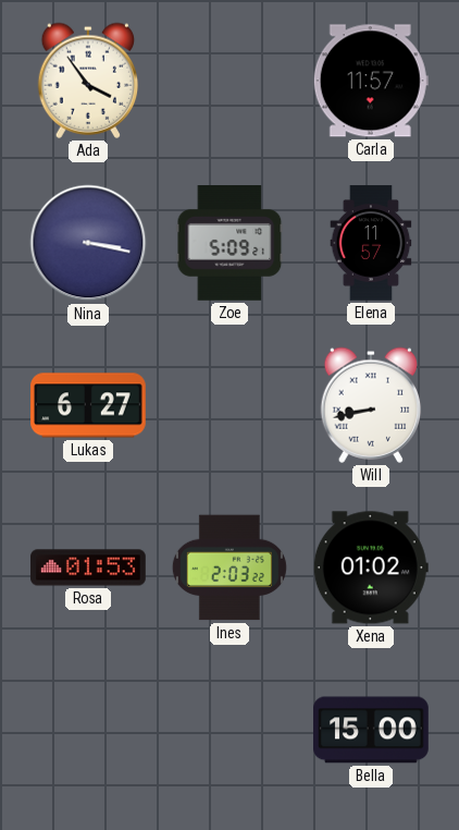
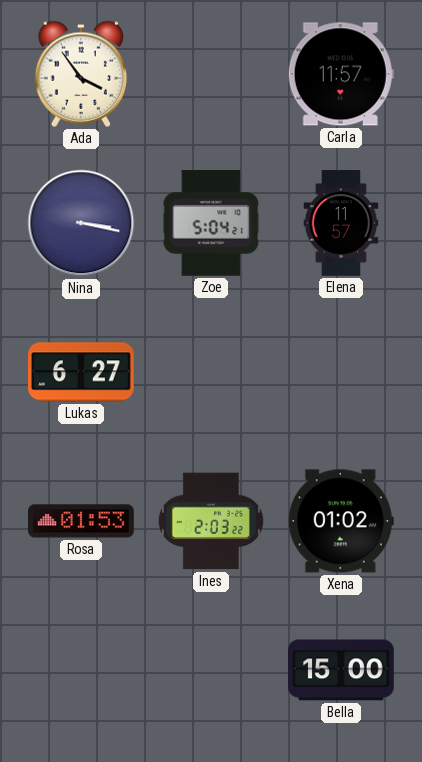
Zoe: 5:09 -> 5:04 (211, 224)
Will: 8:43 -> none (371, 405)
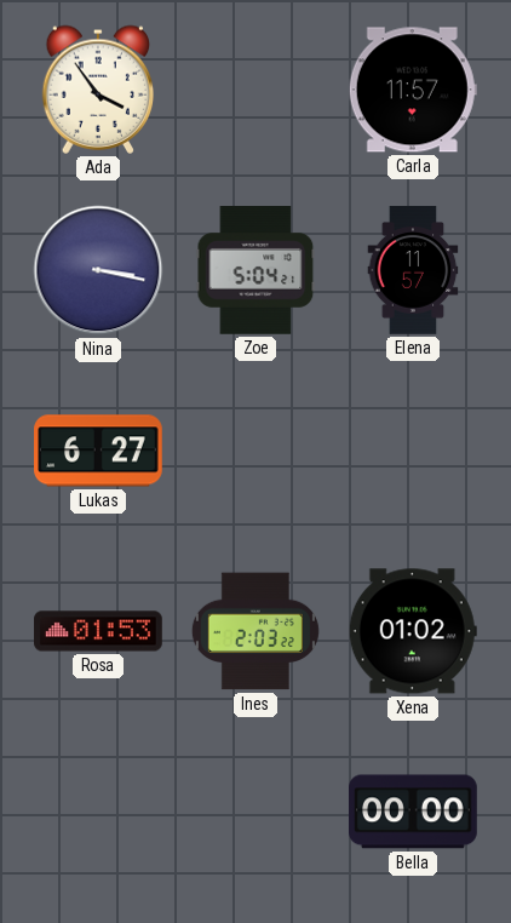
Bella: 15:00 -> 00:00 (413, 812)
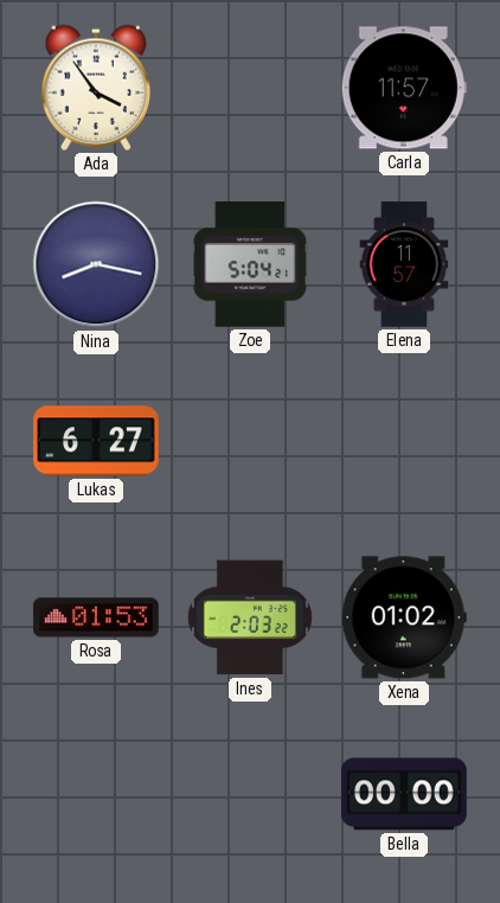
Nina: 3:17 -> 8:17 (96, 264)
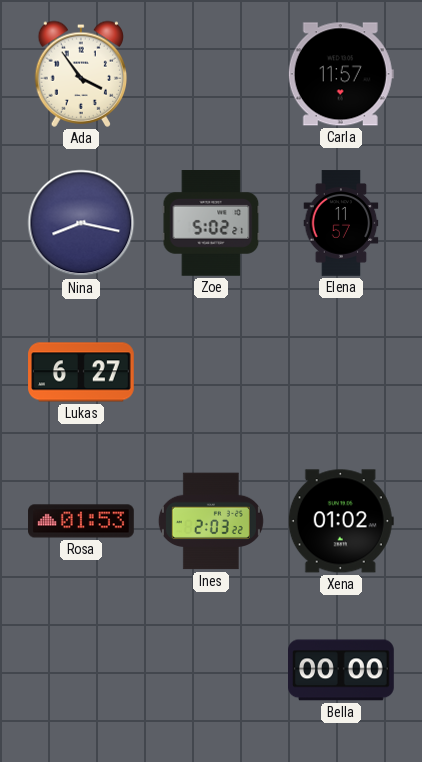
Zoe: 5:04 -> 5:02 (211, 224)
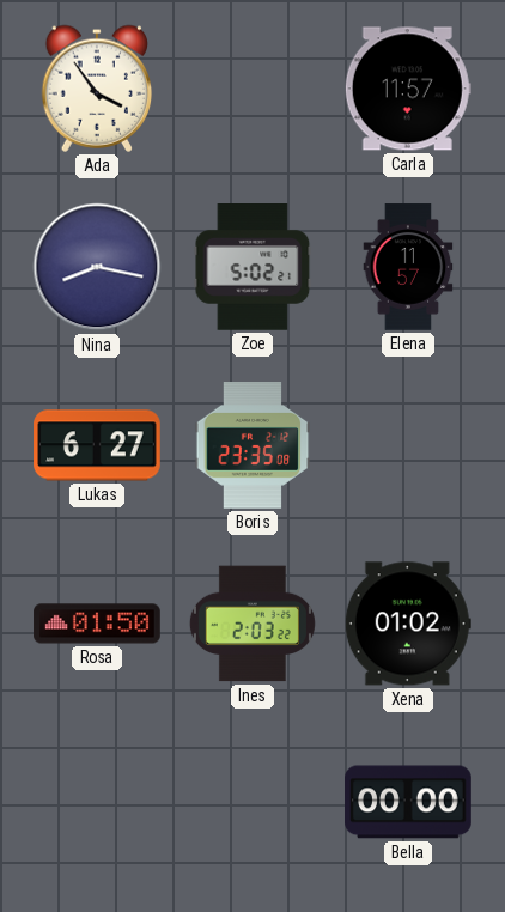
Boris: none -> 23:35 (252, 446)
Rosa: 01:53 -> 01:50 (97, 624)
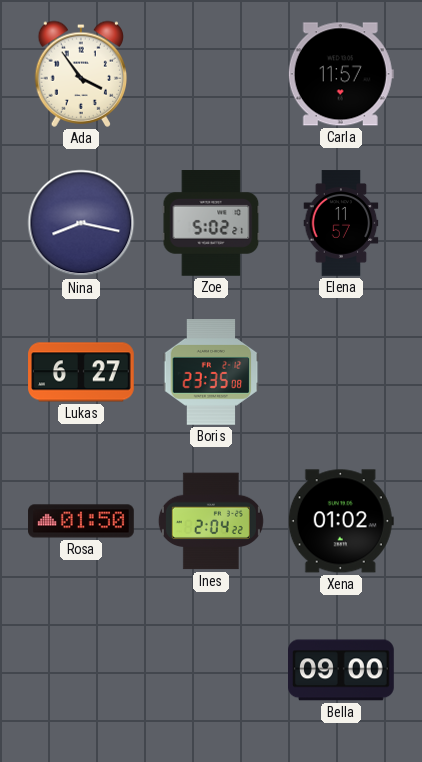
Ines: 2:03 -> 2:04 (211, 521)
Bella: 00:00 -> 09:00 (341, 670)
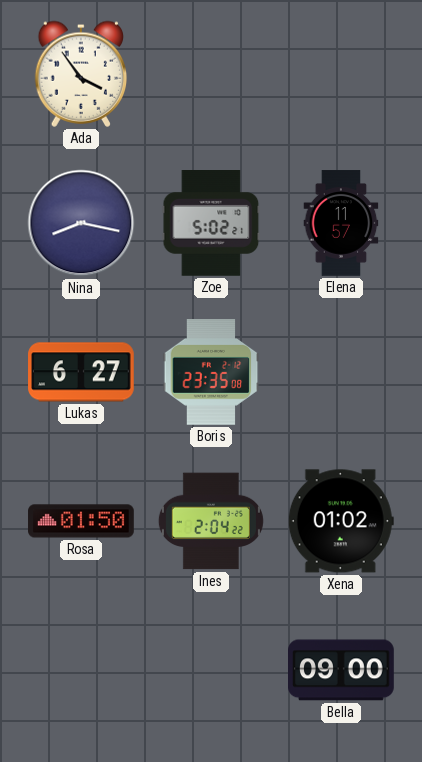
Carla: 11:57 -> none (341, 74)
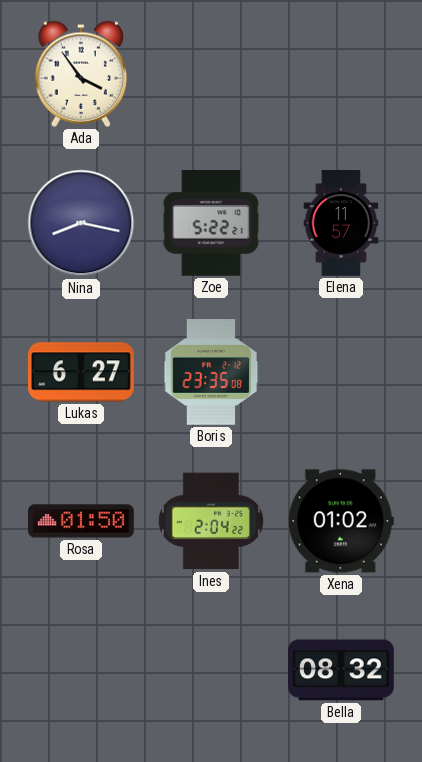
Zoe: 5:02 -> 5:22 (211, 224)
Bella: 09:00 -> 08:32 (341, 670)
